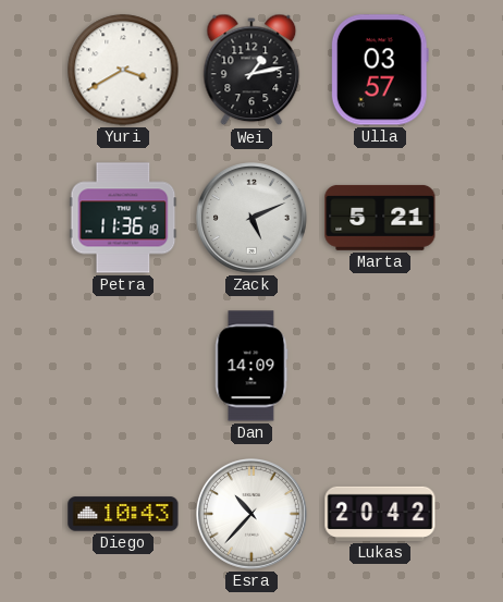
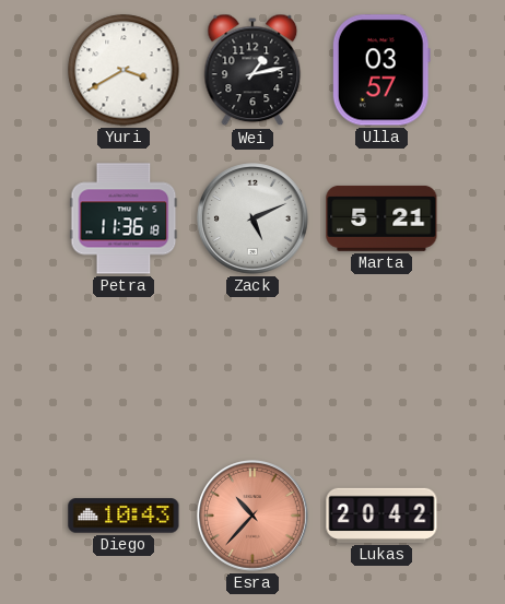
Dan: 14:09 -> none (251, 366)
Esra dial: white -> salmon (254, 517)
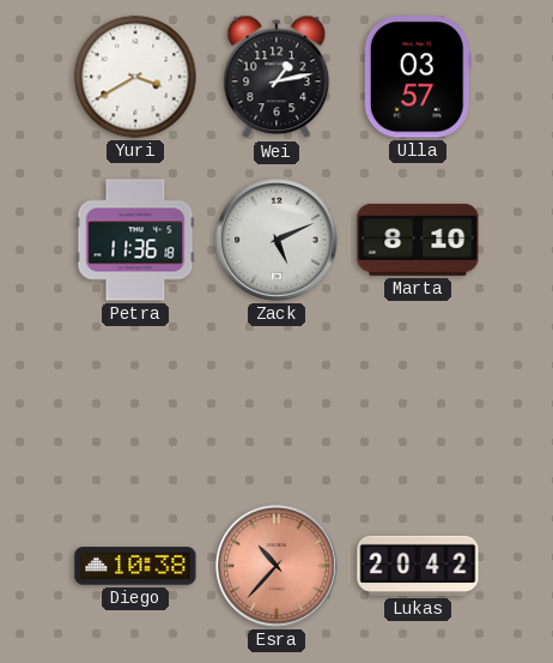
Marta: 5:21 -> 8:10 (418, 240)
Diego: 10:43 -> 10:38 (135, 566)
